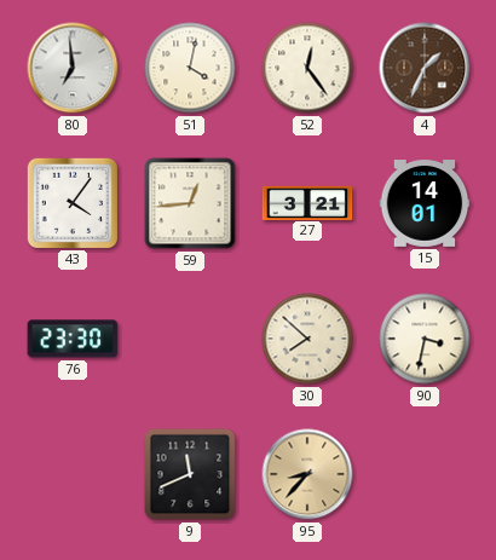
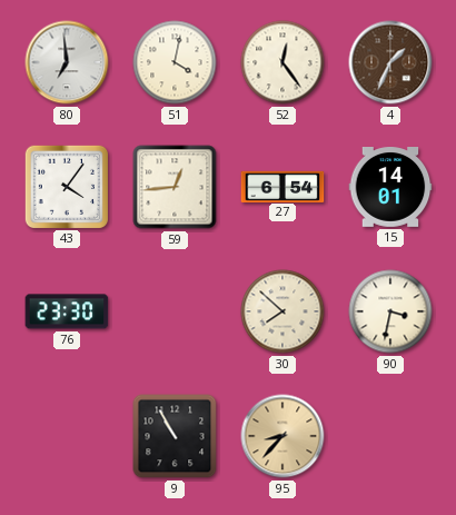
27: 3:21 -> 6:54 (282, 186)
9: 11:41 -> 10:55 (175, 436)
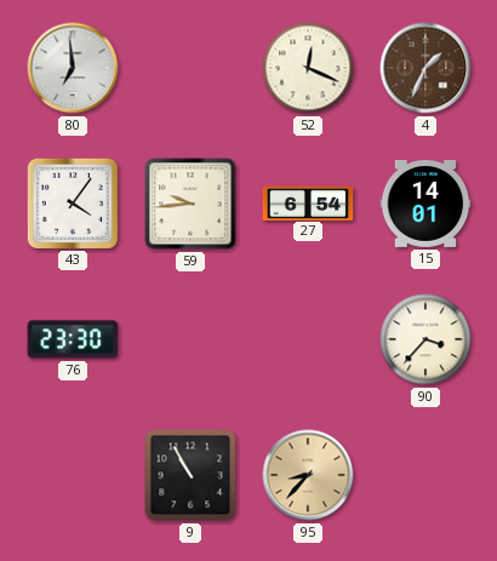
51: 4:02 -> none (175, 62)
52: 12:24 -> 12:19 (308, 68)
59: 12:44 -> 9:44 (190, 204)
30: 7:52 -> none (282, 311)
90: 3:32 -> 3:37 (425, 339)
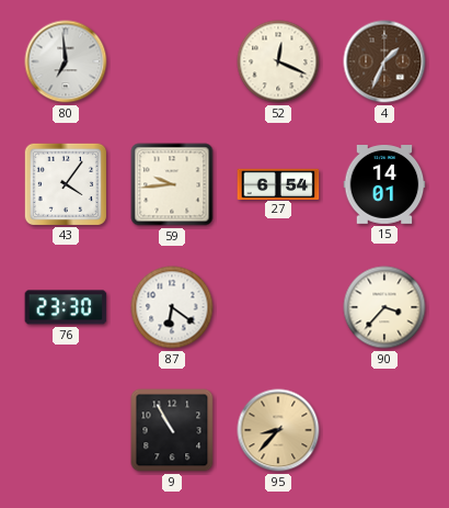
87: none -> 6:21 (172, 307)
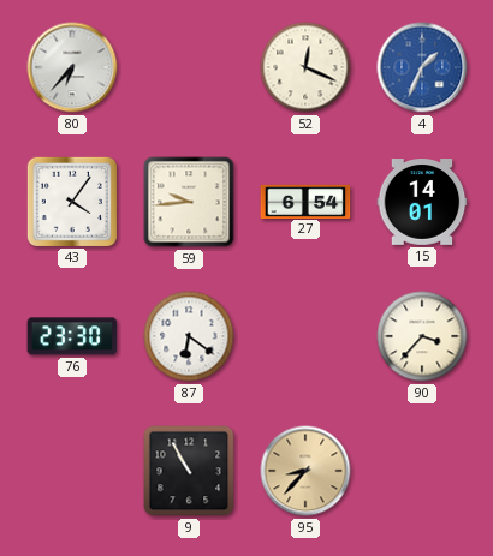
80: 6:59 -> 6:37 (72, 67)
4 dial: brown -> blue (422, 67)
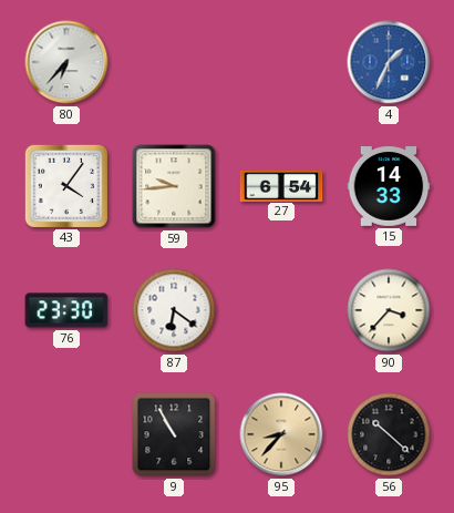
52: 12:19 -> none (305, 67)
15: 14:01 -> 14:33 (389, 187)
56: none -> 10:22 (389, 434)
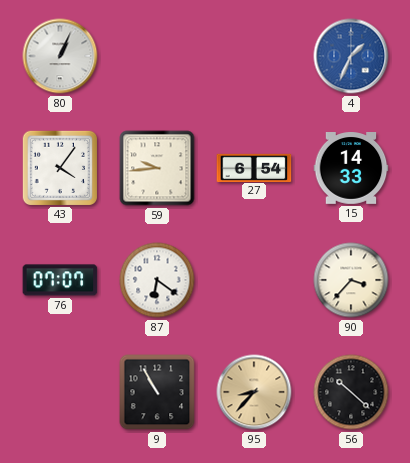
80: 6:37 -> 1:04 (60, 56)
76: 23:30 -> 07:07 (60, 280)
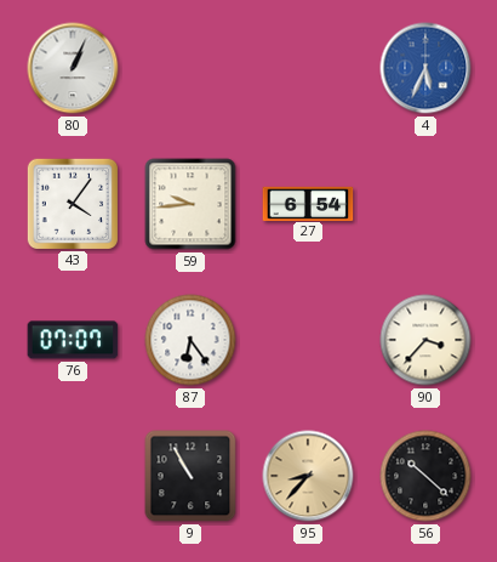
4: 1:34 -> 5:34 (425, 68)
15: 14:33 -> none (351, 169)
87: 6:21 -> 6:24 (190, 340)
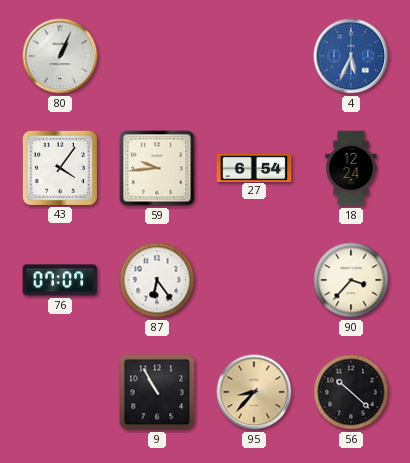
18: none -> 12:24 (351, 168)
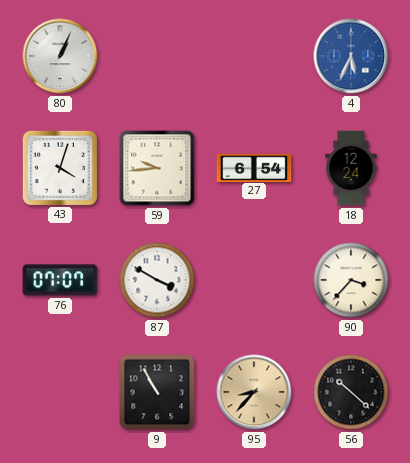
43: 4:06 -> 4:03 (59, 167)
87: 6:24 -> 3:50 (157, 280)
